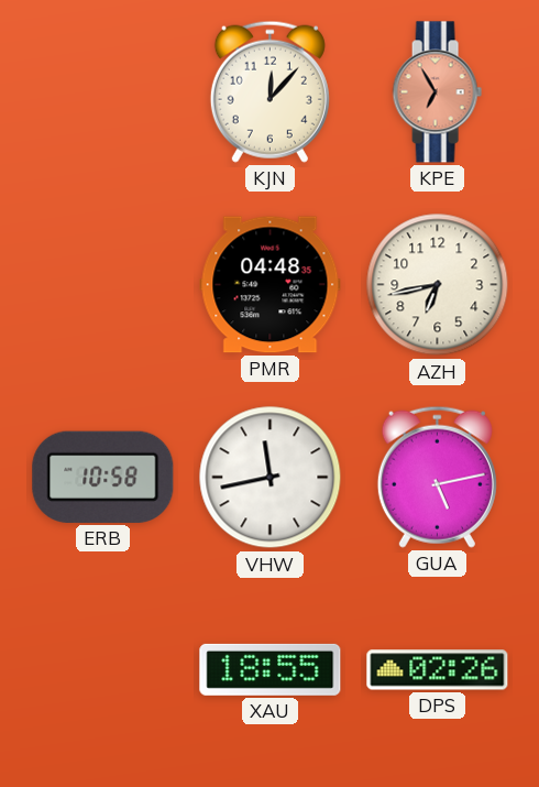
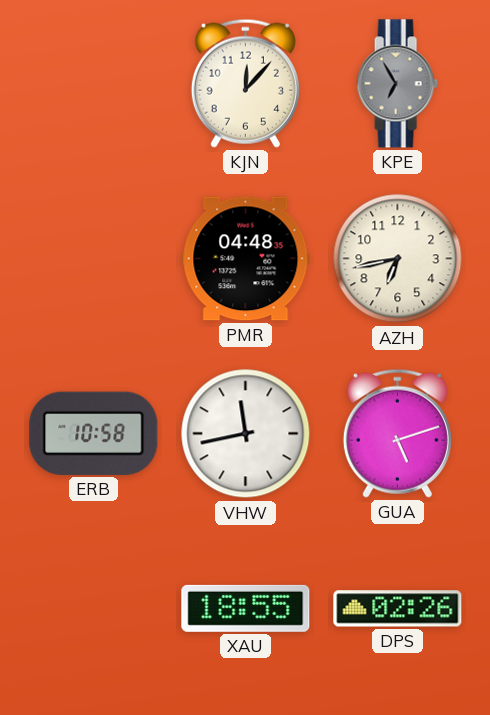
KPE dial: salmon -> grey (397, 84)
GUA: 5:13 -> 5:12 (397, 433)
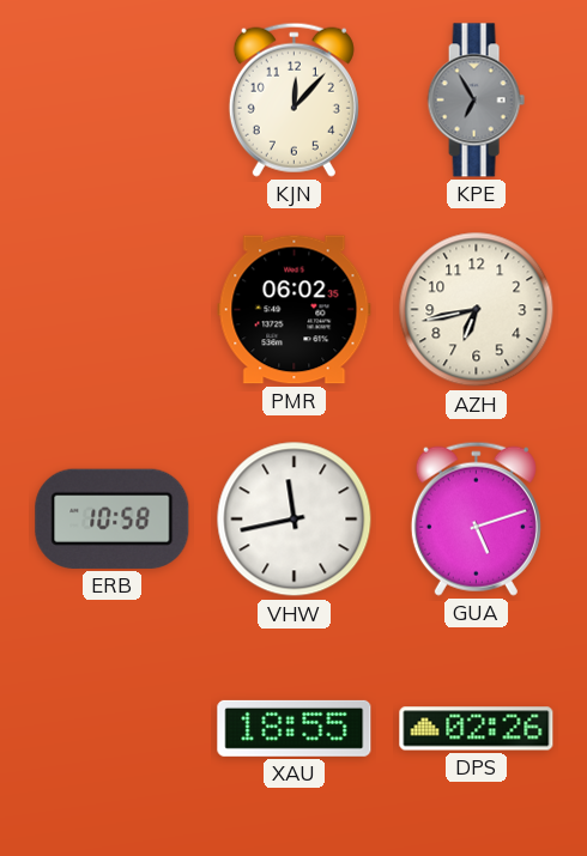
PMR: 04:48 -> 06:02 (295, 310)
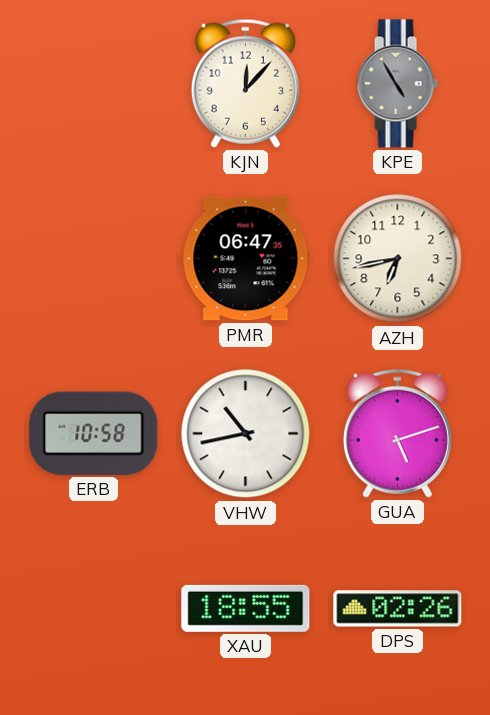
KPE: 6:55 -> 4:55 (397, 84)
PMR: 06:02 -> 06:47 (246, 259)
VHW: 11:43 -> 10:43 (246, 434)
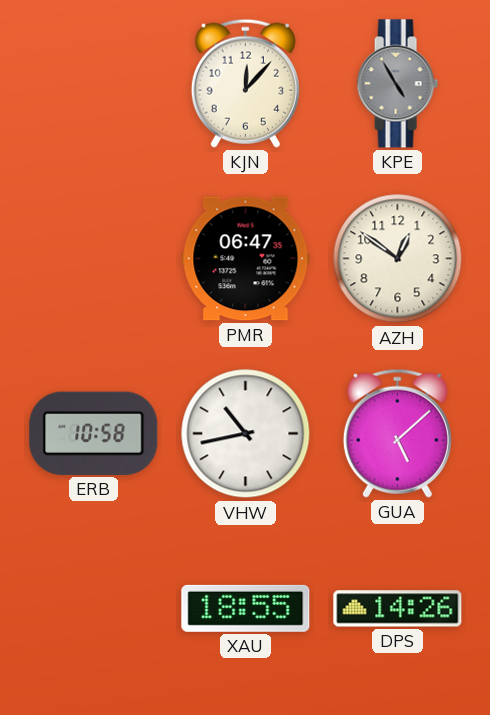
AZH: 6:43 -> 12:51 (398, 259)
GUA: 5:12 -> 5:08 (397, 433)
DPS: 02:26 -> 14:26 (398, 609)
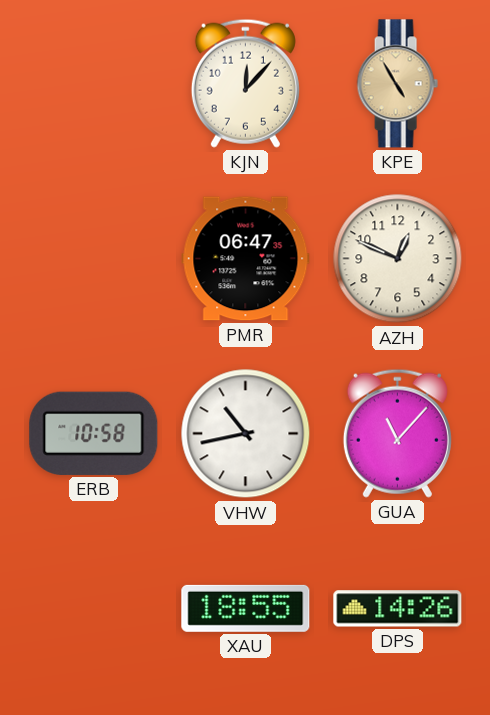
KPE dial: grey -> champagne (397, 84)
AZH: 12:51 -> 12:49 (398, 259)
GUA: 5:08 -> 11:07 (397, 433)
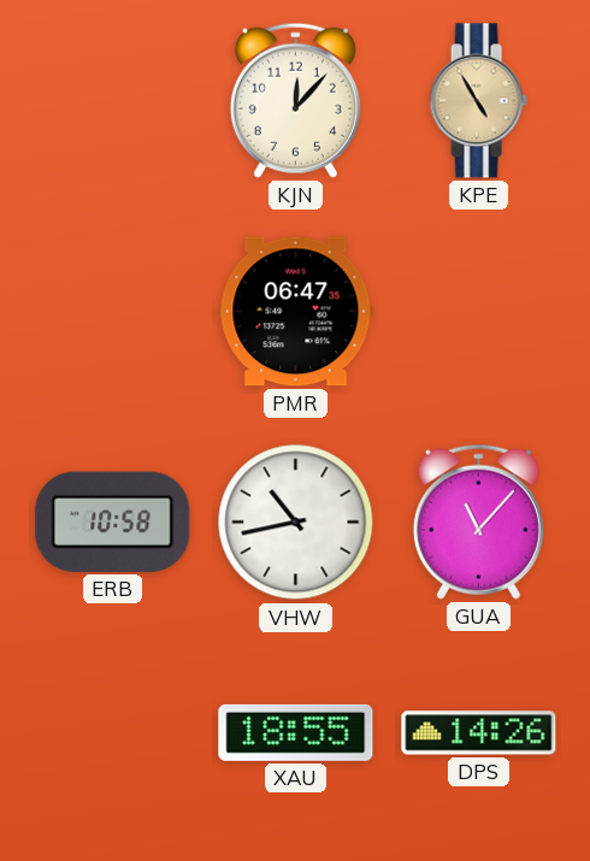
AZH: 12:49 -> none (398, 259)
